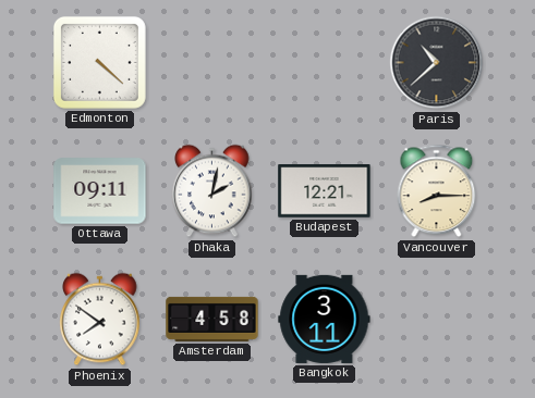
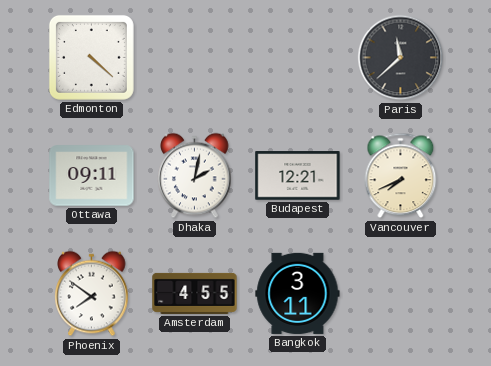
Paris: 10:38 -> 11:38 (401, 58)
Vancouver: 8:15 -> 7:41 (401, 176)
Amsterdam: 4:58 -> 4:55 (195, 293)
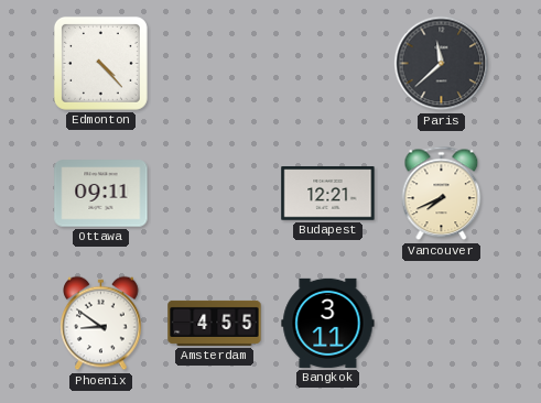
Edmonton: 4:22 -> 4:23 (100, 63)
Dhaka: 2:02 -> none (195, 176)
Phoenix: 7:51 -> 8:51 (101, 324)
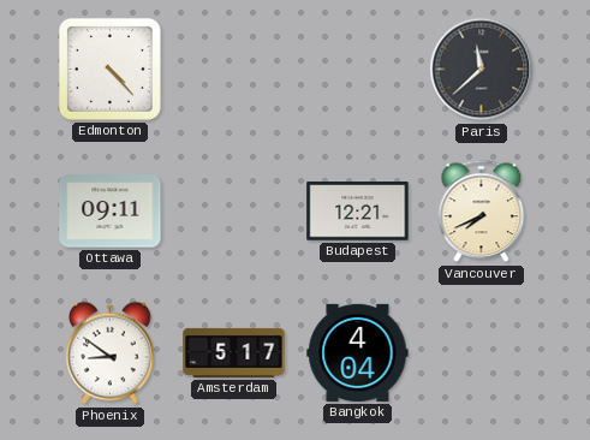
Amsterdam: 4:55 -> 5:17 (234, 352)
Bangkok: 3:11 -> 4:04 (358, 352)
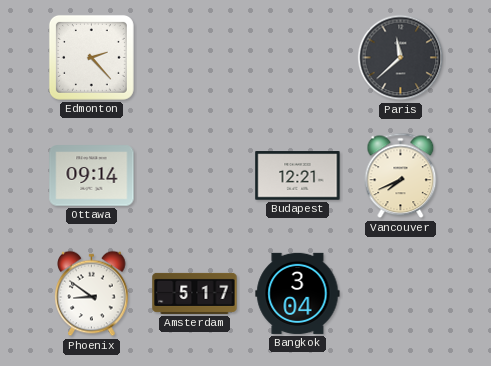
Edmonton: 4:23 -> 2:23 (91, 57)
Ottawa: 09:11 -> 09:14 (92, 176)
Bangkok: 4:04 -> 3:04 (298, 293)
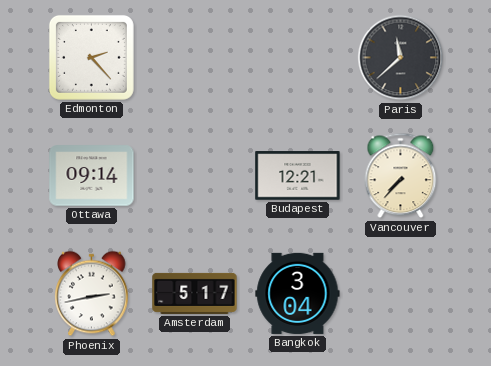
Vancouver: 7:41 -> 7:37 (401, 176)
Phoenix: 8:51 -> 2:43 (92, 294)
